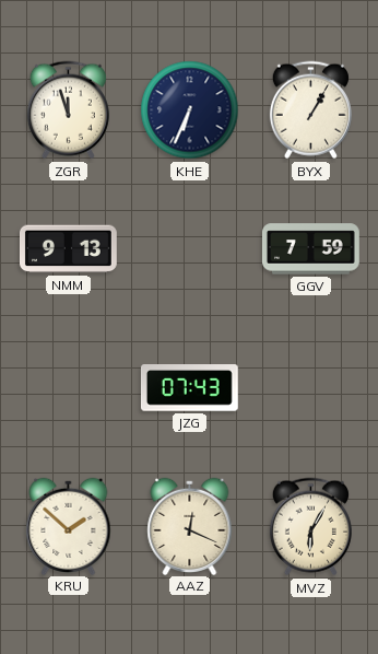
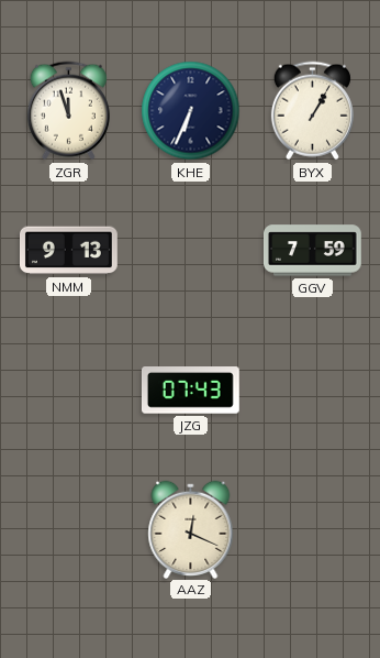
KRU: 1:52 -> none (69, 526)
MVZ: 6:05 -> none (310, 527)
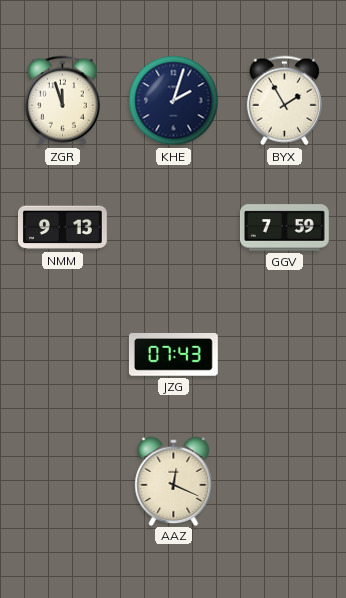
KHE: 6:34 -> 2:03 (174, 101)
BYX: 1:05 -> 1:55 (284, 101)
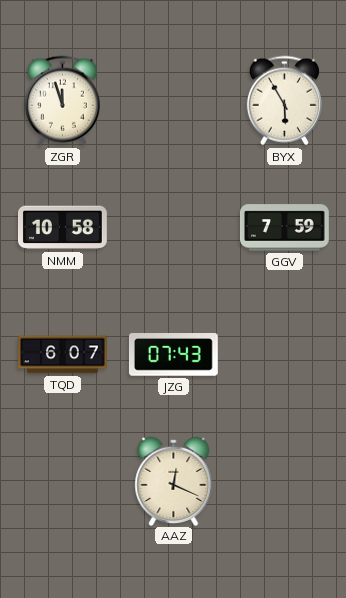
KHE: 2:03 -> none (174, 101)
BYX: 1:55 -> 5:55 (284, 101)
NMM: 9:13 -> 10:58 (63, 228)
TQD: none -> 6:07 (63, 355)
